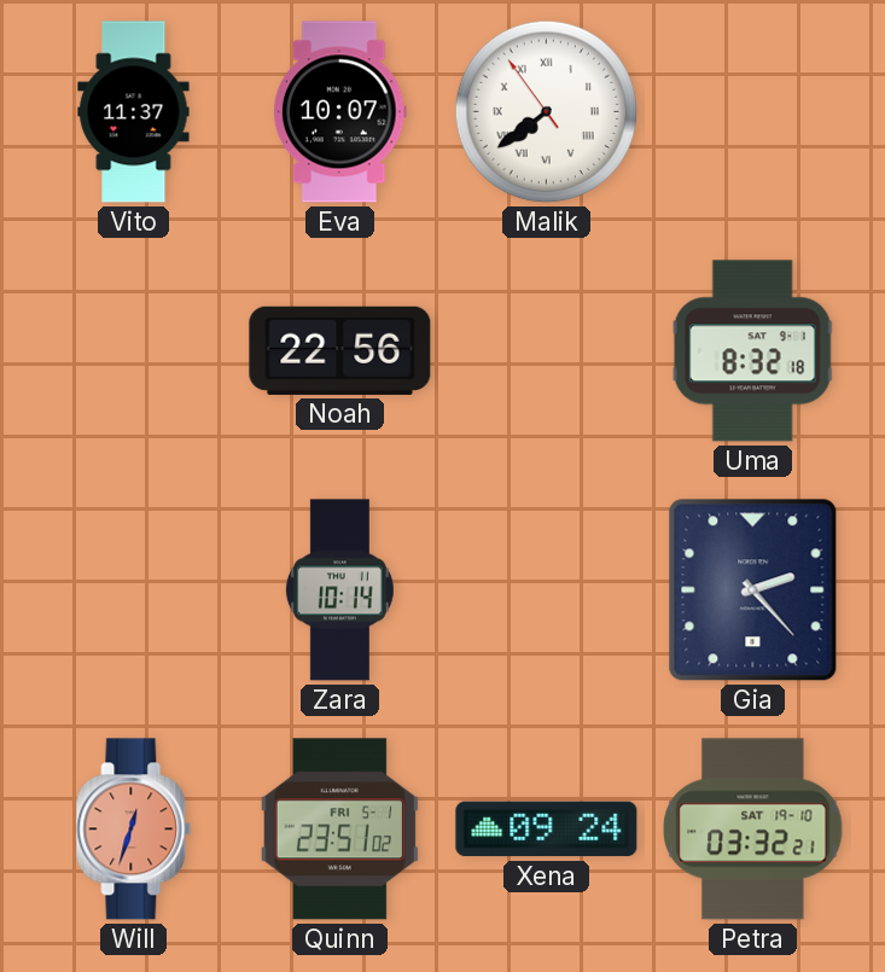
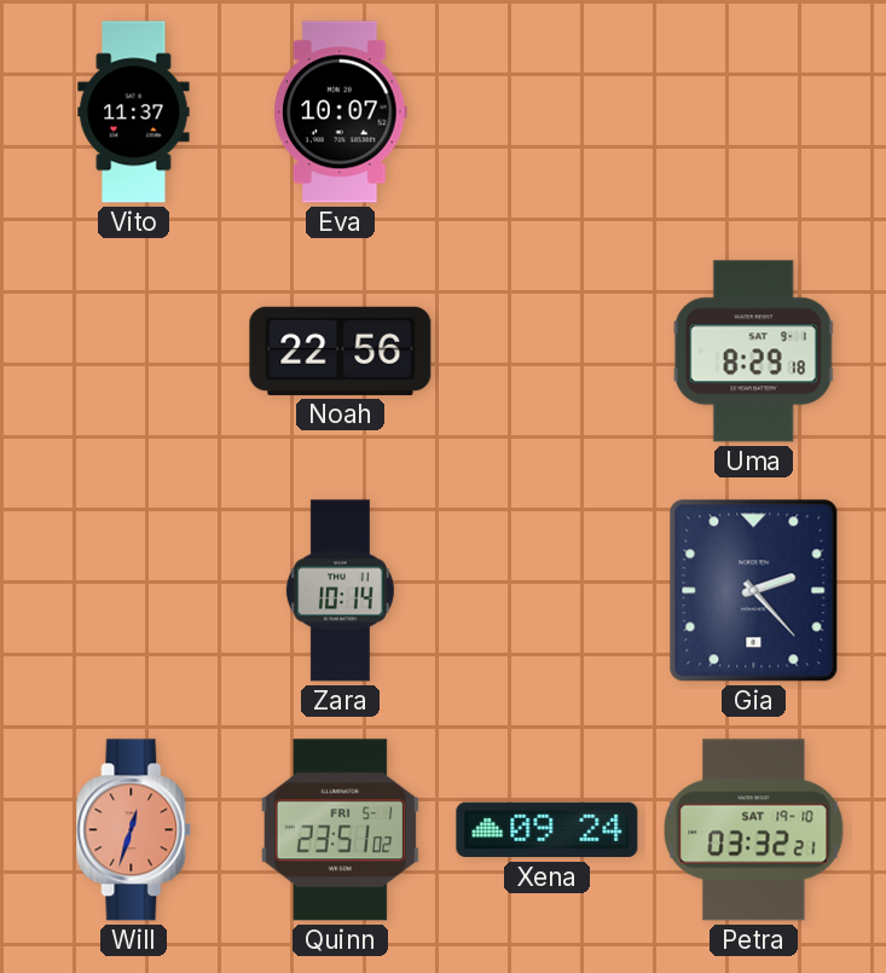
Malik: 7:38 -> none (546, 111)
Uma: 8:32 -> 8:29 (754, 352)
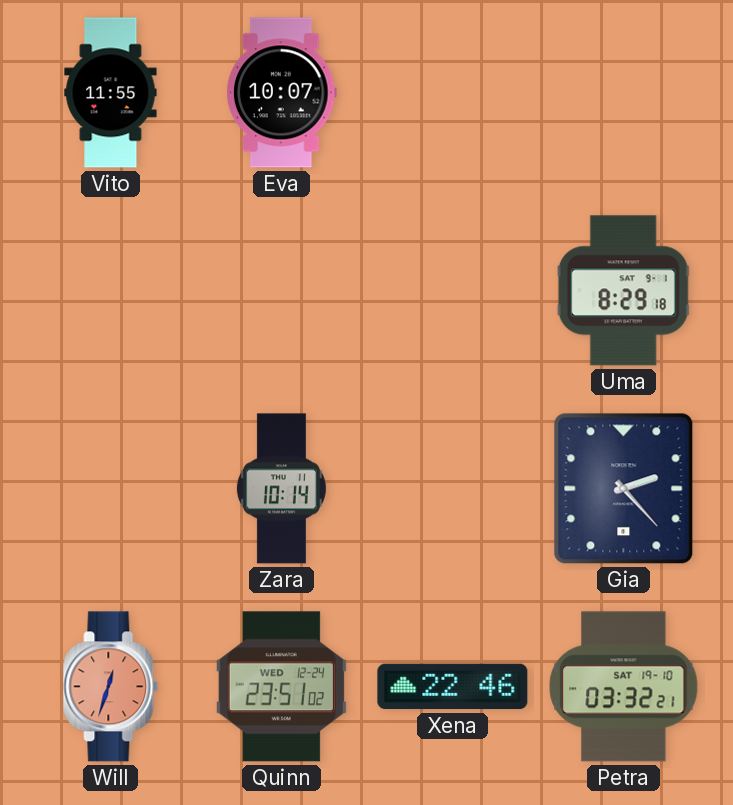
Vito: 11:37 -> 11:55 (111, 93)
Noah: 22:56 -> none (341, 351)
Quinn date: FRI 5-1 -> WED 12-24 (281, 687)
Xena: 09:24 -> 22:46 (453, 687)
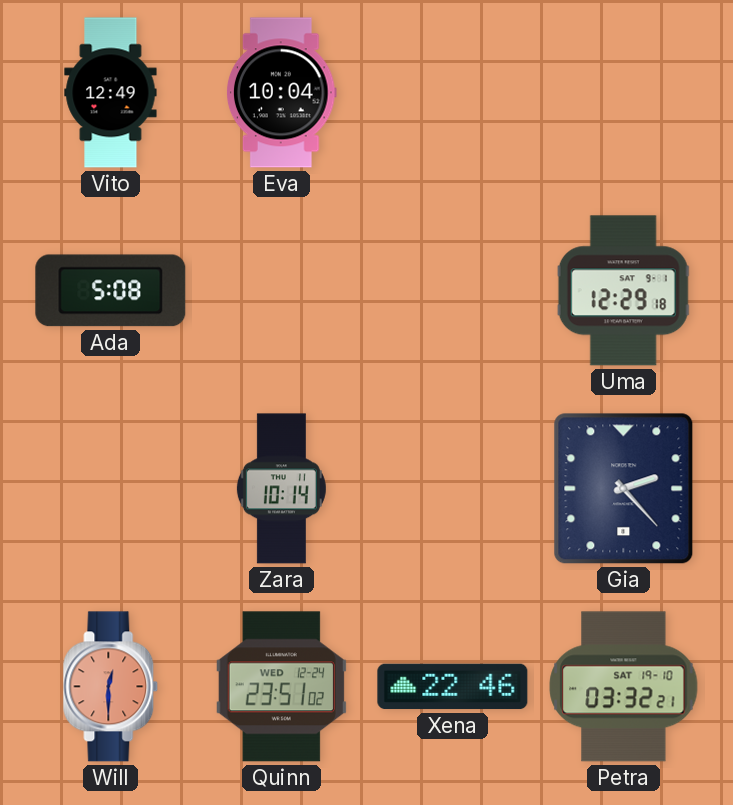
Vito: 11:55 -> 12:49 (111, 93)
Eva: 10:07 -> 10:04 (282, 93)
Ada: none -> 5:08 (111, 291)
Uma: 8:29 -> 12:29 (624, 291)
Will: 12:33 -> 12:30 (111, 687)
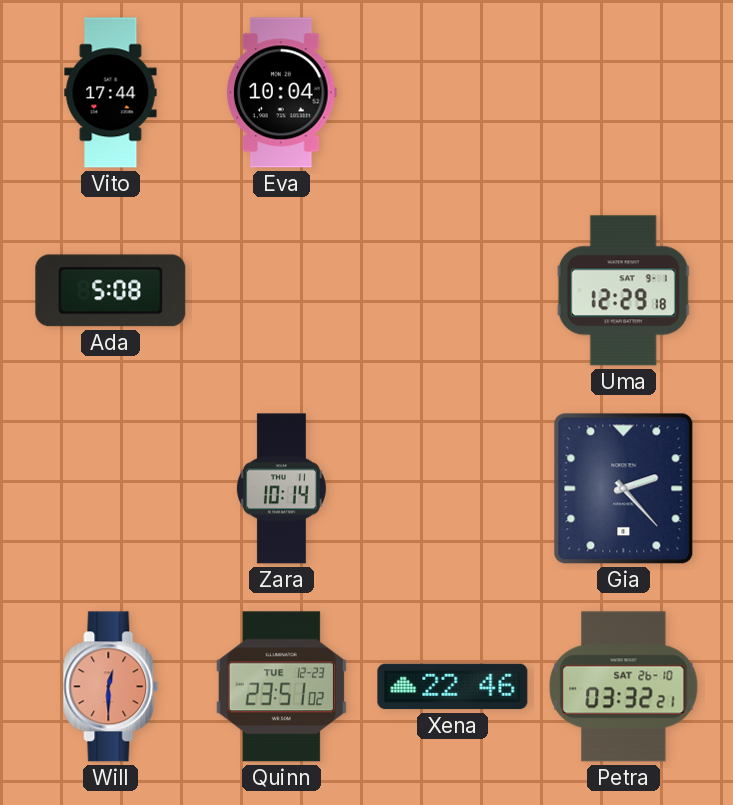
Vito: 12:49 -> 17:44 (111, 93)
Quinn date: WED 12-24 -> TUE 12-23 (281, 687)
Petra date: SAT 19-10 -> SAT 26-10 (624, 687)
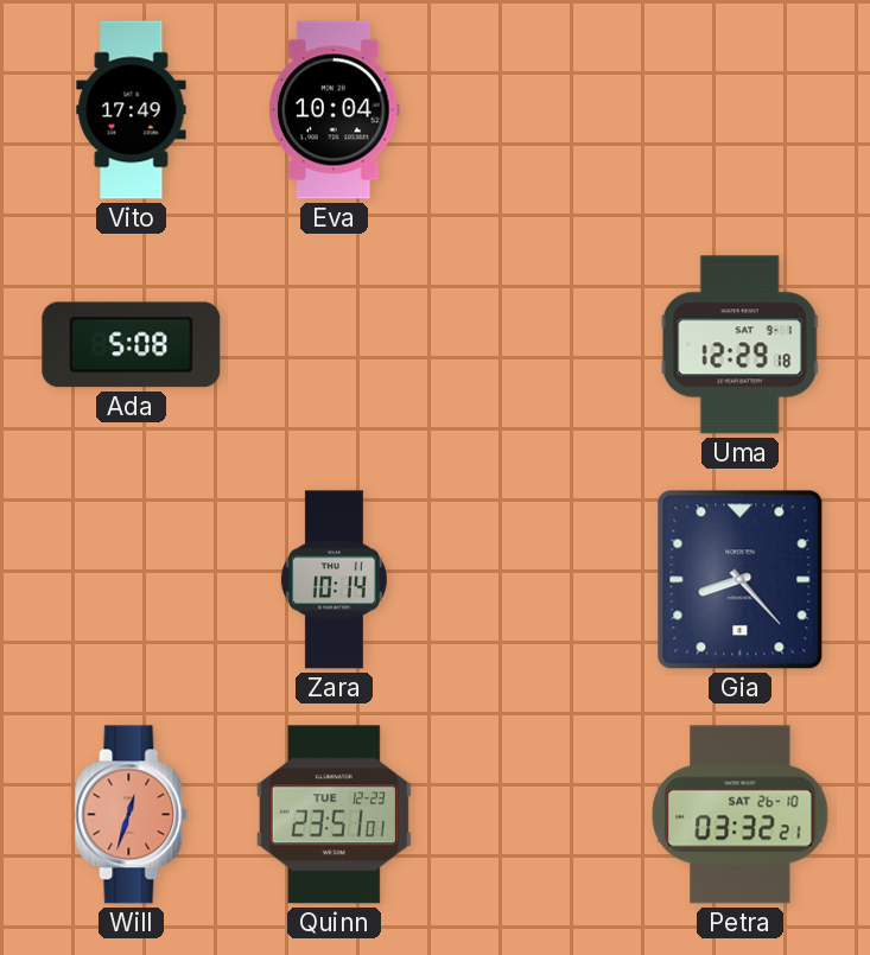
Vito: 17:44 -> 17:49 (132, 110)
Gia: 2:23 -> 8:23 (741, 580)
Will: 12:30 -> 12:33 (132, 815)
Quinn: 23:51:02 -> 23:51:01 (334, 815)
Xena: 22:46 -> none (453, 687)
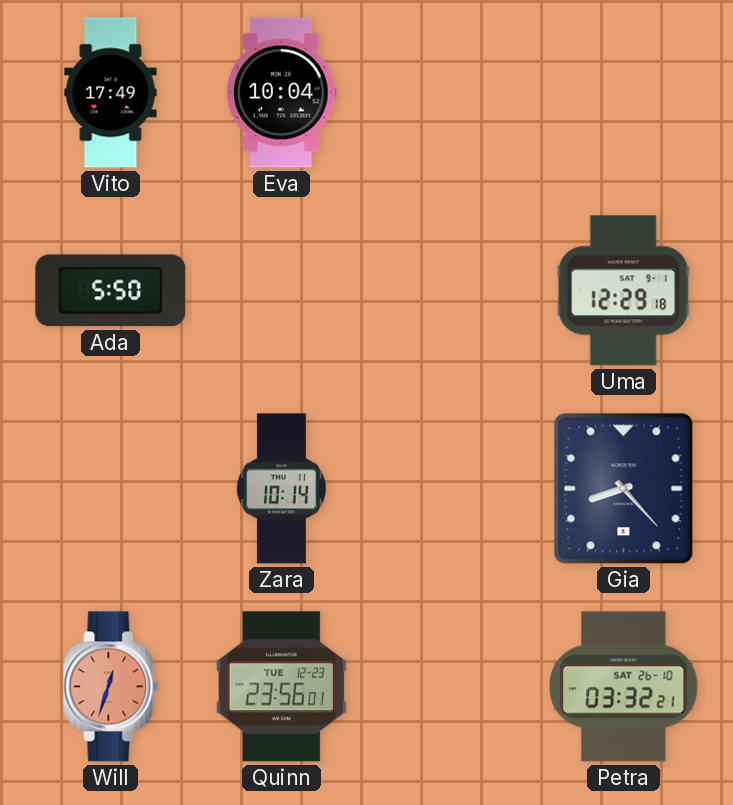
Ada: 5:08 -> 5:50 (111, 291)
Quinn: 23:51 -> 23:56 (281, 687)
